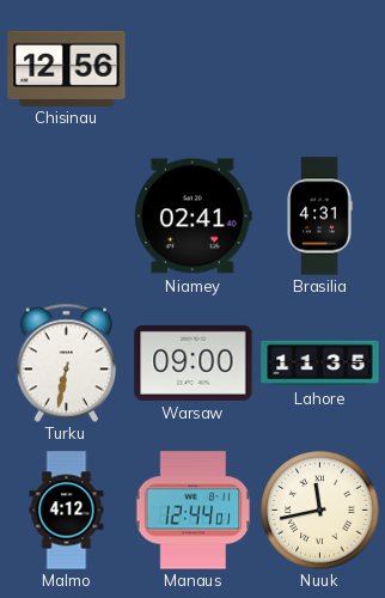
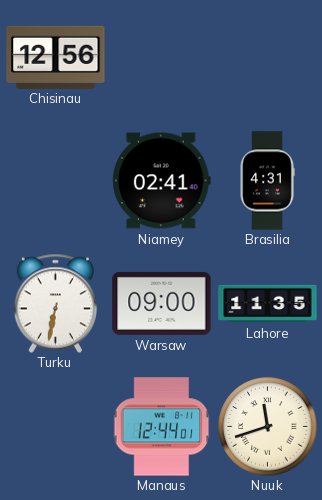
Malmo: 4:12 -> none (67, 511)
Nuuk: 11:43 -> 11:42 (268, 427)
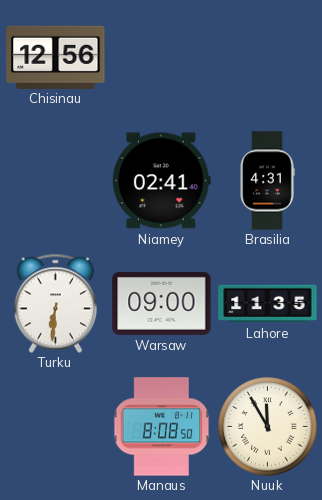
Turku: 6:32 -> 6:31 (55, 303)
Manaus: 12:44 -> 8:08 (162, 427)
Nuuk: 11:42 -> 11:55 (268, 427)
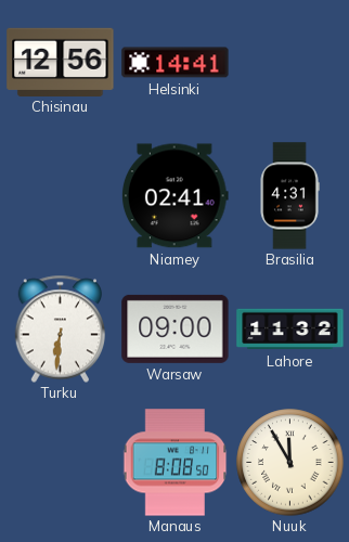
Helsinki: none -> 14:41 (176, 63)
Lahore: 11:35 -> 11:32 (290, 330)
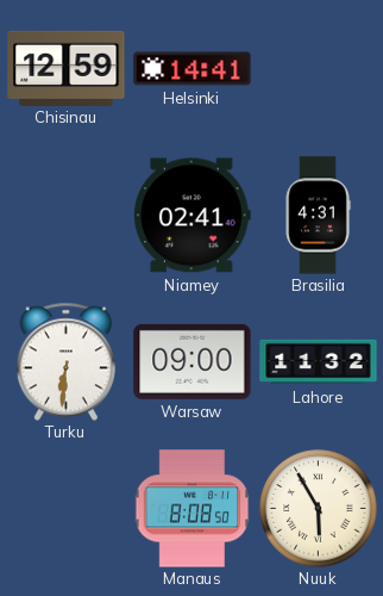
Chisinau: 12:56 -> 12:59 (67, 68)
Nuuk: 11:55 -> 5:55 (319, 509)
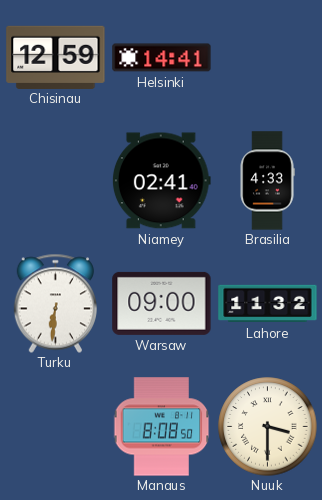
Brasilia: 4:31 -> 4:33 (267, 181)
Nuuk: 5:55 -> 3:30 (268, 427)
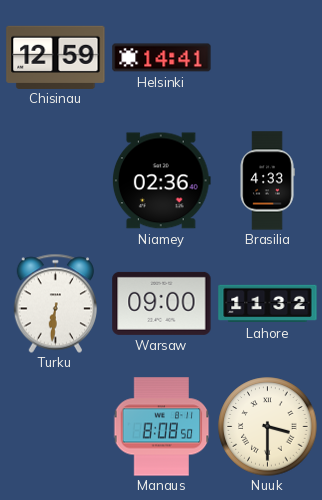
Niamey: 02:41 -> 02:36 (162, 181)
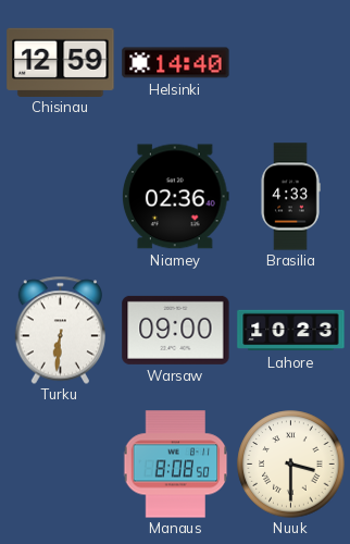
Helsinki: 14:41 -> 14:40 (176, 63)
Lahore: 11:32 -> 10:23 (291, 331)
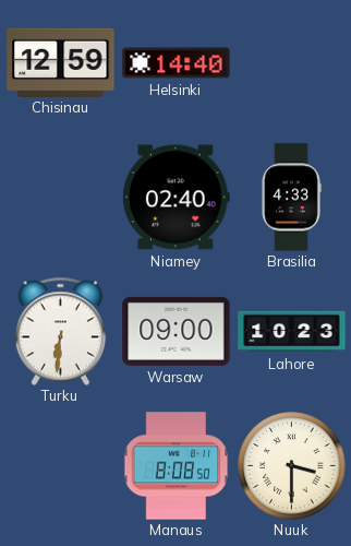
Niamey: 02:36 -> 02:40 (177, 198)
